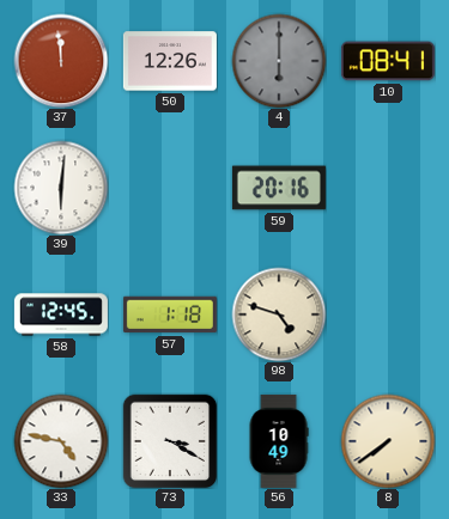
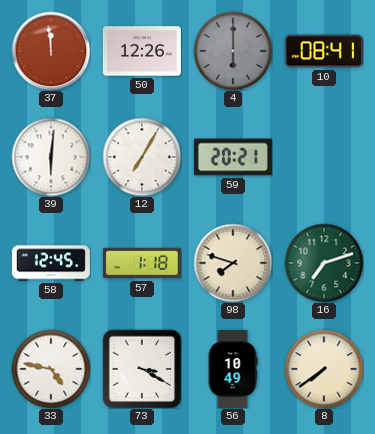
12: none -> 7:05 (142, 157)
59: 20:16 -> 20:21 (233, 157)
98: 4:48 -> 7:48 (233, 263)
16: none -> 7:12 (324, 263)
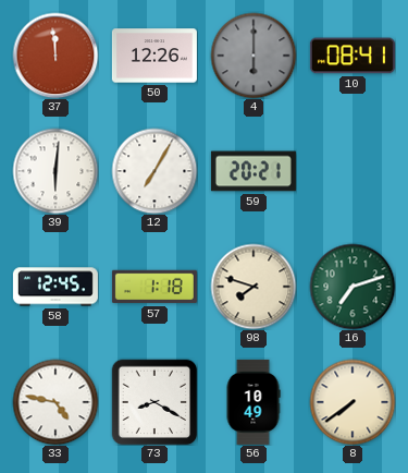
73: 3:20 -> 8:20 (154, 402)
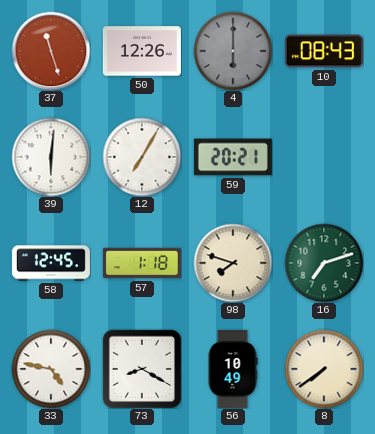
37: 11:59 -> 11:27 (51, 51)
10: 08:41 -> 08:43 (324, 51)
